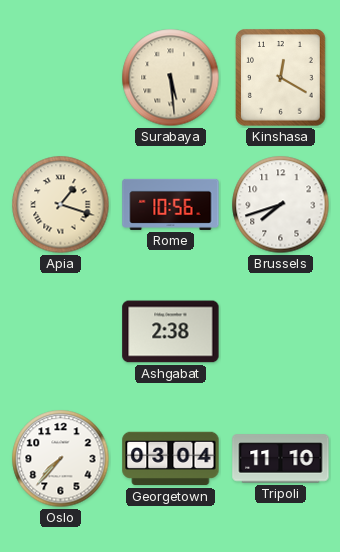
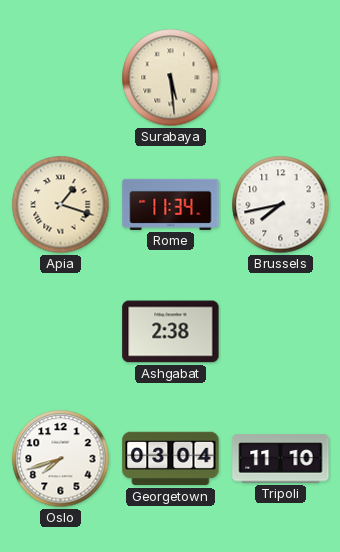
Kinshasa: 12:20 -> none (281, 78)
Rome: 10:56 -> 11:34 (171, 204)
Brussels: 7:42 -> 7:43 (281, 205)
Oslo: 7:37 -> 7:42 (61, 459)
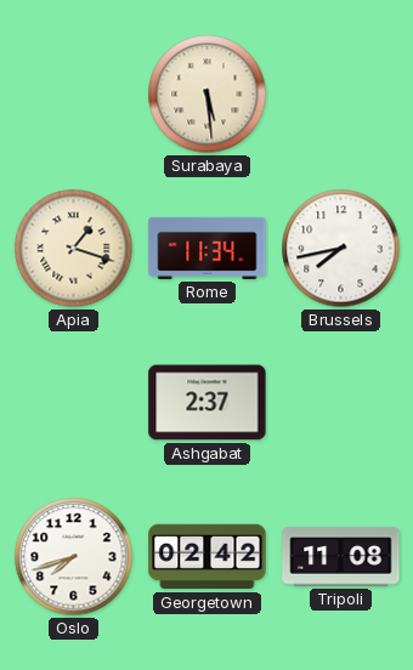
Ashgabat: 2:38 -> 2:37 (208, 403)
Georgetown: 03:04 -> 02:42 (208, 557)
Tripoli: 11:10 -> 11:08 (341, 557)
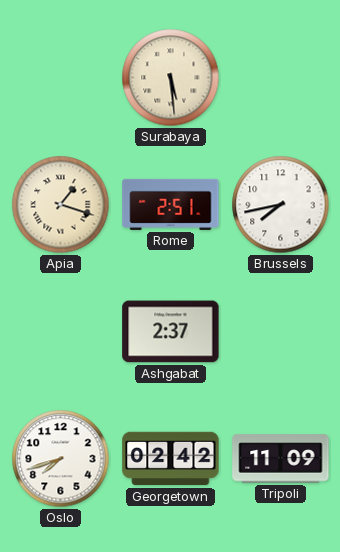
Rome: 11:34 -> 2:51 (171, 204)
Tripoli: 11:08 -> 11:09 (281, 459)
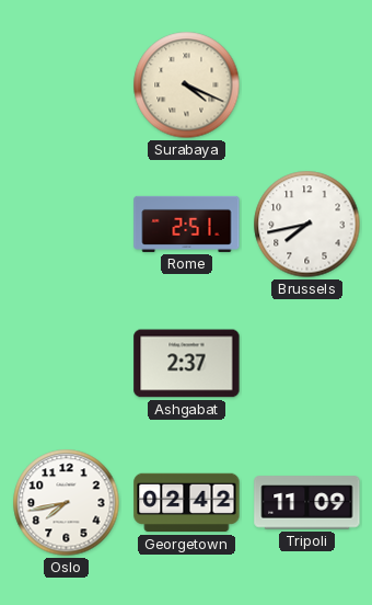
Surabaya: 5:29 -> 4:19 (187, 85)
Apia: 1:18 -> none (61, 205)
Oslo: 7:42 -> 7:43 (67, 503)
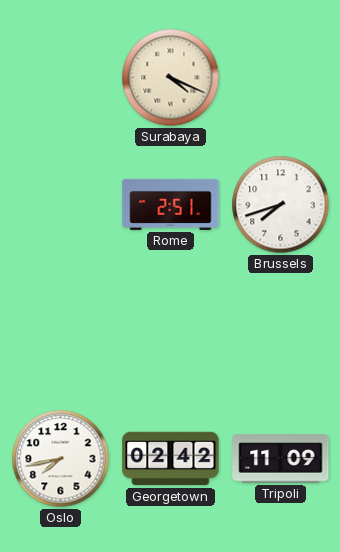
Brussels: 7:43 -> 7:42 (281, 205)
Ashgabat: 2:37 -> none (187, 364)
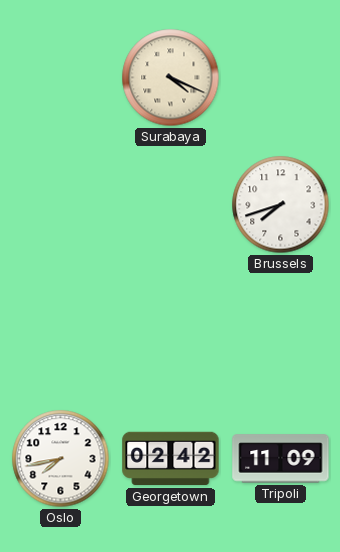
Rome: 2:51 -> none (171, 204)
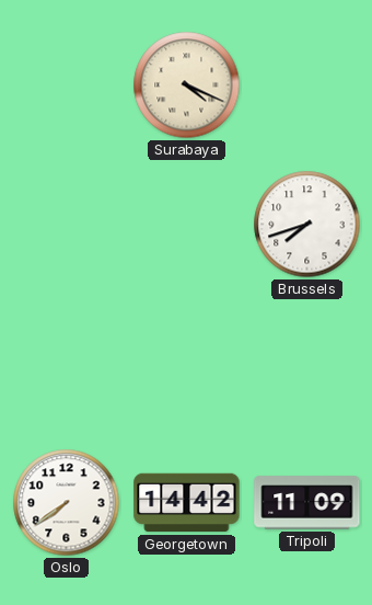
Oslo: 7:43 -> 7:39 (67, 503)
Georgetown: 02:42 -> 14:42 (187, 503)
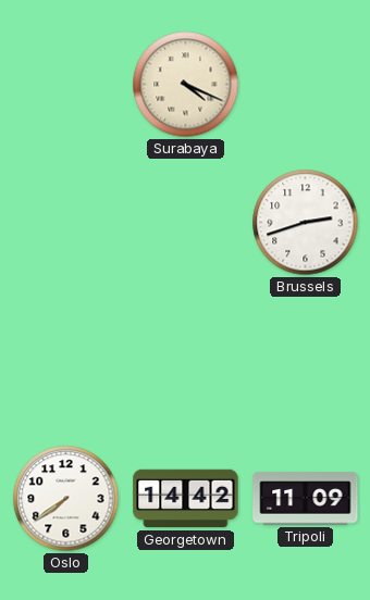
Brussels: 7:42 -> 2:42 (306, 223)
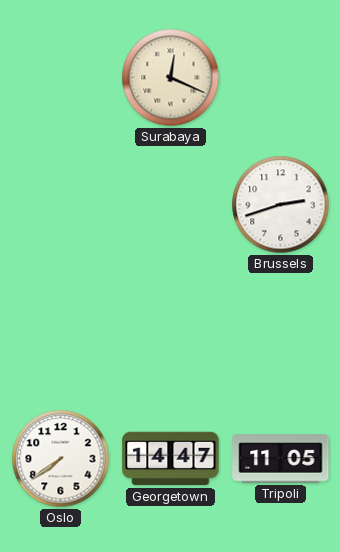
Surabaya: 4:19 -> 12:19 (171, 78)
Georgetown: 14:42 -> 14:47 (171, 459)
Tripoli: 11:09 -> 11:05 (281, 459)
